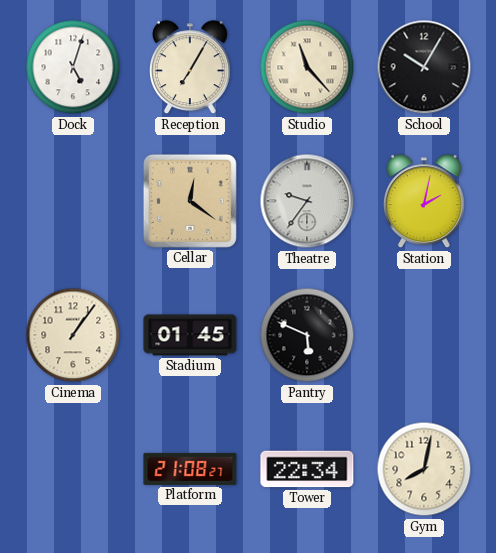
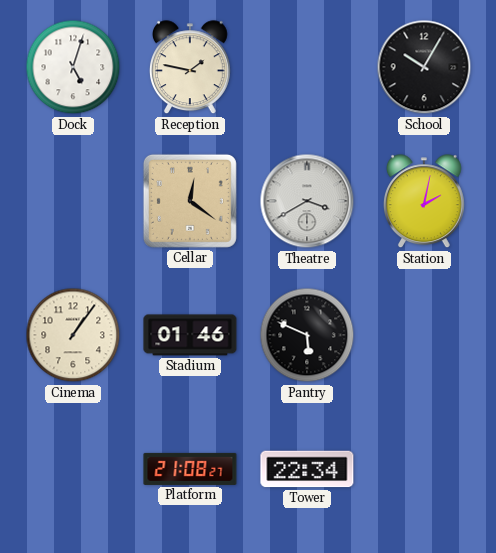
Reception: 7:05 -> 1:47 (190, 68)
Studio: 11:23 -> none (307, 67)
Theatre: 9:36 -> 3:40 (307, 201)
Stadium: 01:45 -> 01:46 (190, 335)
Gym: 8:02 -> none (424, 469)
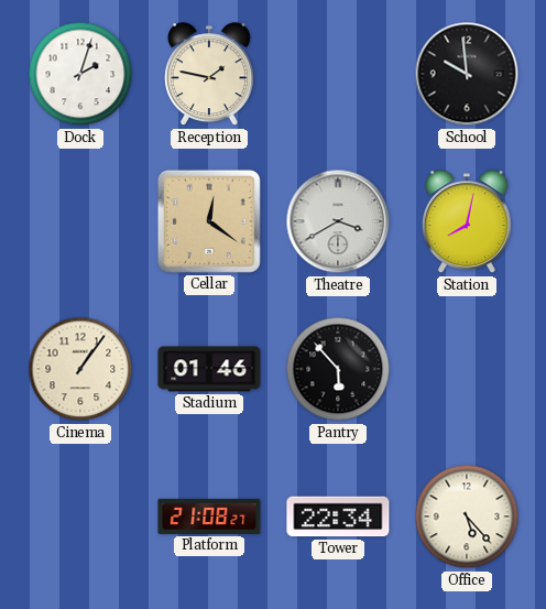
Dock: 5:03 -> 2:03 (80, 74)
School: 10:05 -> 9:59 (467, 74)
Station: 2:02 -> 8:02 (467, 222)
Pantry: 5:49 -> 5:53 (338, 369)
Office: none -> 5:23 (467, 516)
